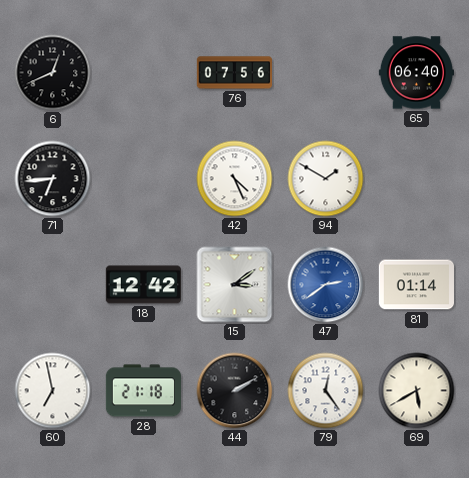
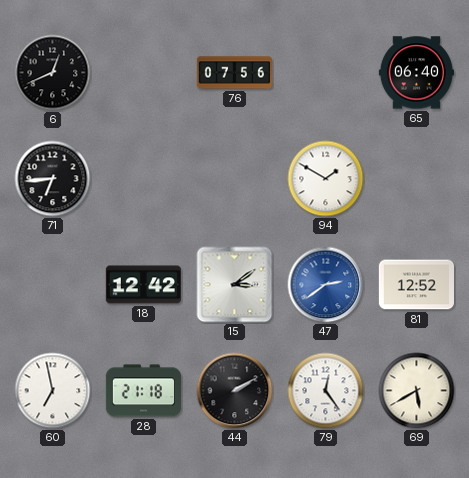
42: 4:26 -> none (235, 179)
81: 01:14 -> 12:52 (416, 285)
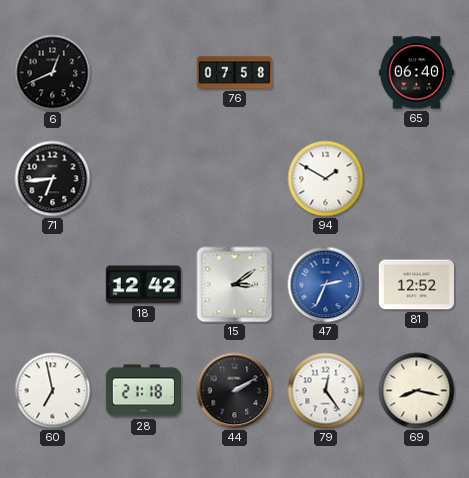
76: 07:56 -> 07:58 (234, 73)
47: 2:39 -> 2:34 (326, 285)
69: 5:40 -> 8:17 (417, 391)
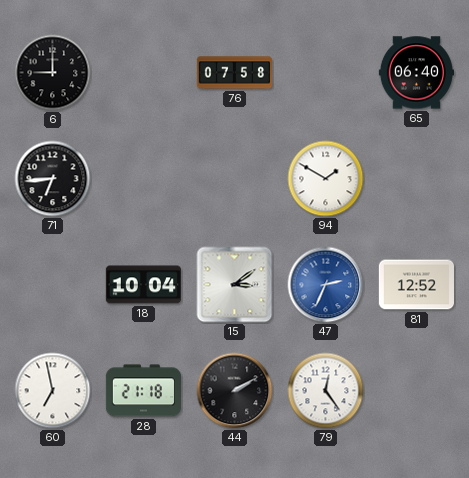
6: 12:41 -> 9:00 (53, 73)
18: 12:42 -> 10:04 (143, 285)
69: 8:17 -> none (417, 391)
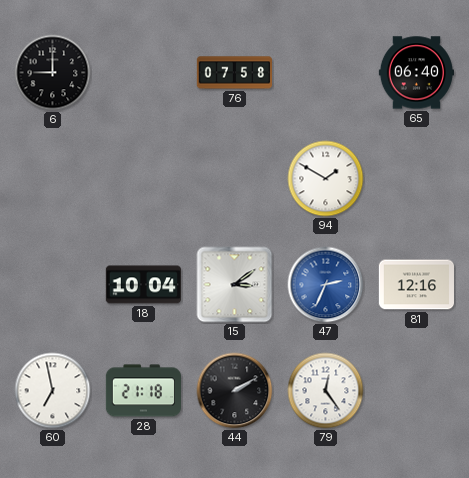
71: 6:44 -> none (53, 179)
81: 12:52 -> 12:16 (416, 285)
